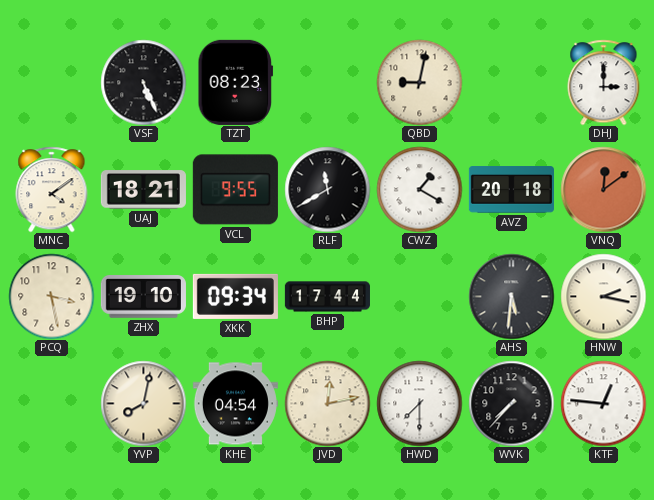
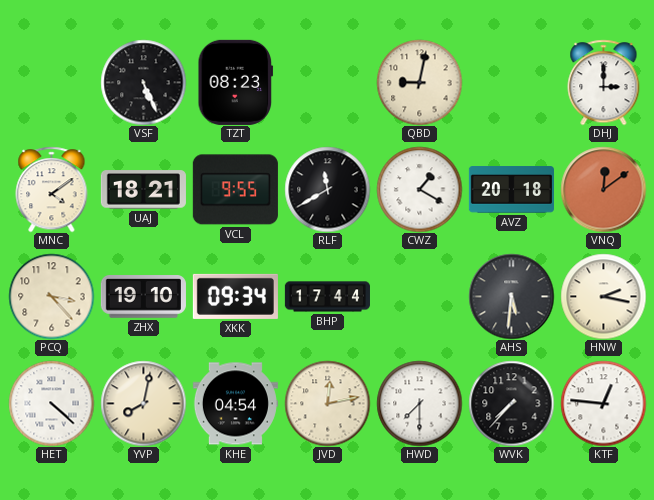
PCQ: 3:28 -> 3:23 (51, 296)
HET: none -> 4:22 (51, 403)
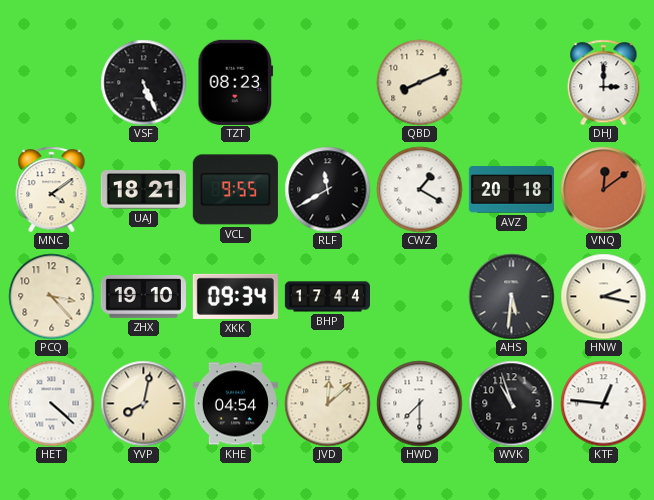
QBD: 9:02 -> 8:11 (419, 82)
JVD: 12:13 -> 12:08 (327, 403)
WVK: 7:37 -> 10:57 (511, 403)
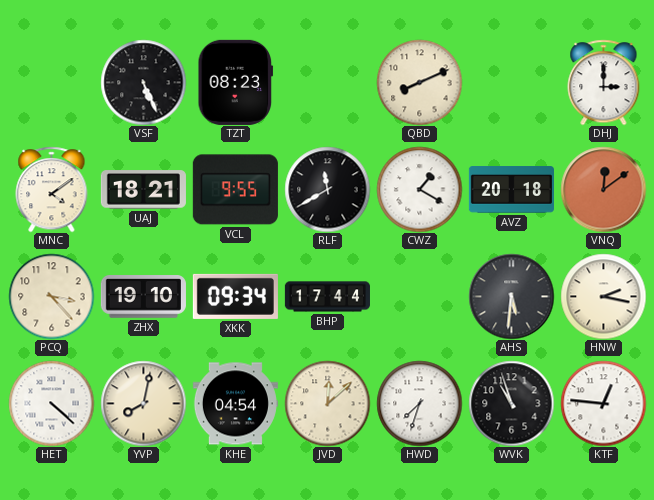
HWD: 7:30 -> 7:33 (419, 403)
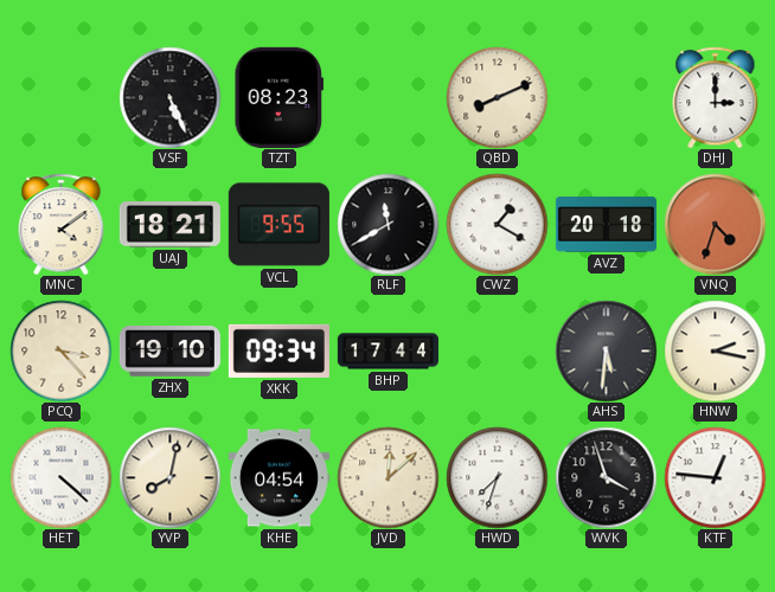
VNQ: 12:09 -> 4:33 (715, 224)
WVK: 10:57 -> 3:57 (606, 477)
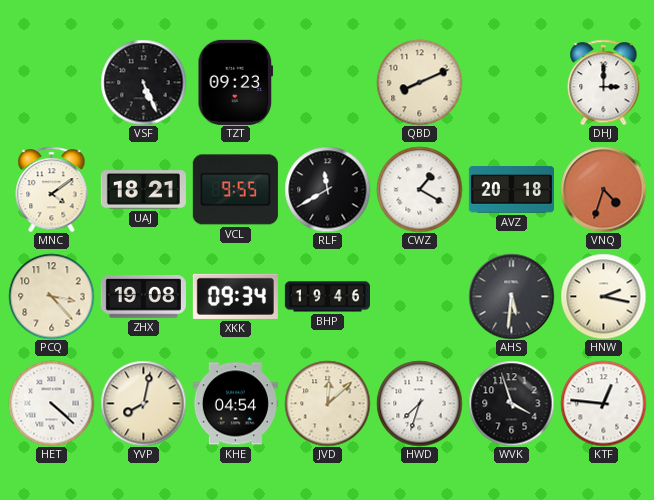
TZT: 08:23 -> 09:23 (236, 82)
ZHX: 19:10 -> 19:08 (143, 297)
BHP: 17:44 -> 19:46 (327, 297)
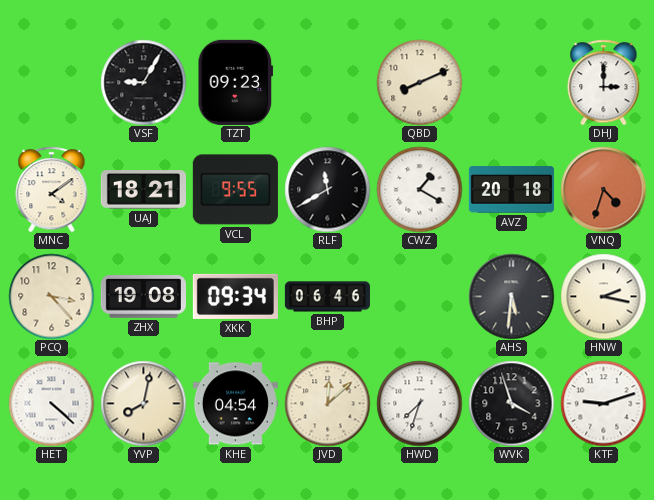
VSF: 5:26 -> 9:05 (143, 82)
BHP: 19:46 -> 06:46 (327, 297)
KTF: 12:46 -> 9:12 (603, 403)
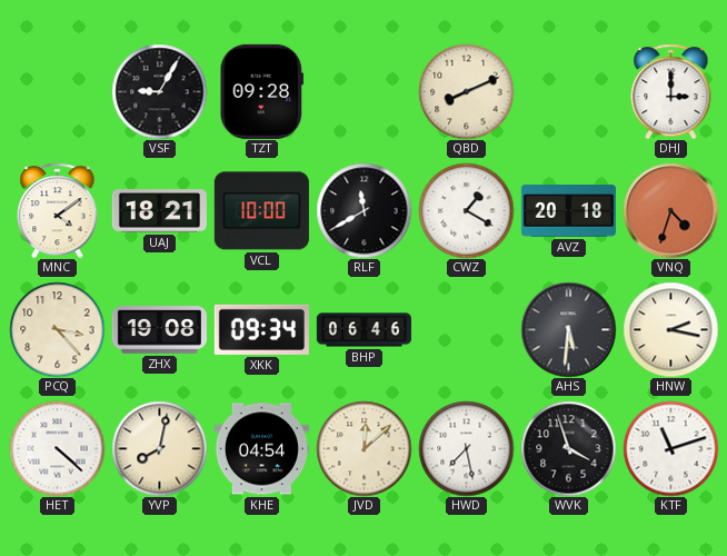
TZT: 09:23 -> 09:28 (262, 91)
VCL: 9:55 -> 10:00 (261, 211)
HWD: 7:33 -> 7:28 (466, 448)
KTF: 9:12 -> 11:12 (670, 448)
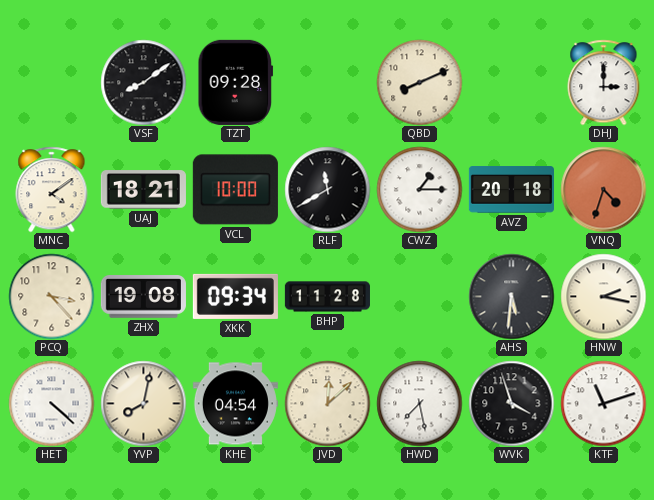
VSF: 9:05 -> 8:09 (143, 82)
CWZ: 1:20 -> 1:15 (419, 189)
BHP: 06:46 -> 11:28 (327, 297)
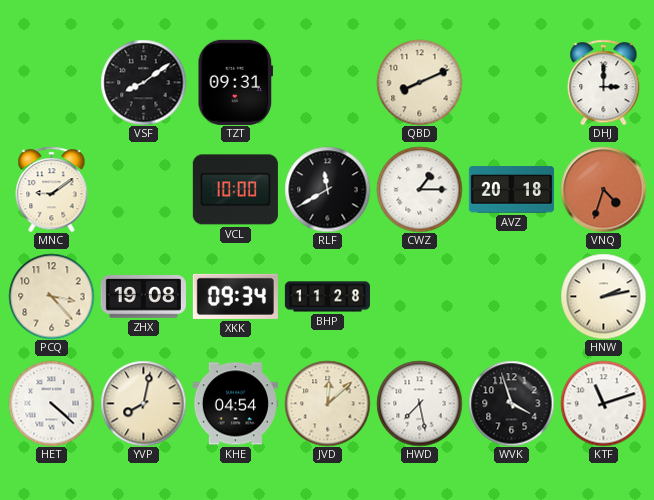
TZT: 09:28 -> 09:31 (236, 82)
MNC: 4:09 -> 9:09 (52, 189)
UAJ: 18:21 -> none (143, 190)
AHS: 5:31 -> none (511, 296)
HNW: 2:17 -> 2:13 (603, 296)
